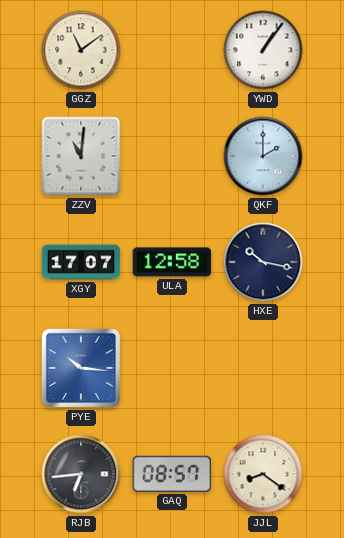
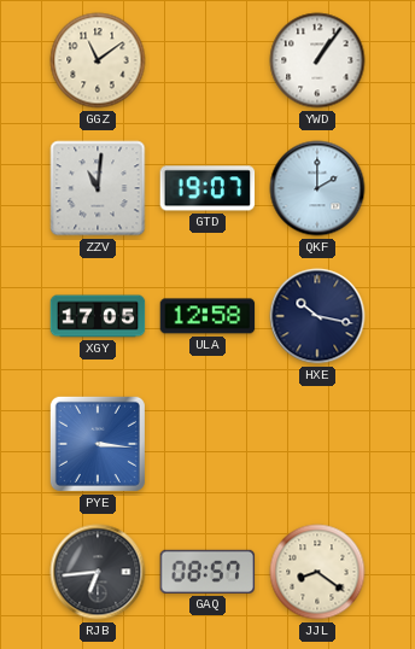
GTD: none -> 19:07 (207, 188)
XGY: 17:07 -> 17:05 (98, 316)
PYE: 10:16 -> 3:16 (98, 444)
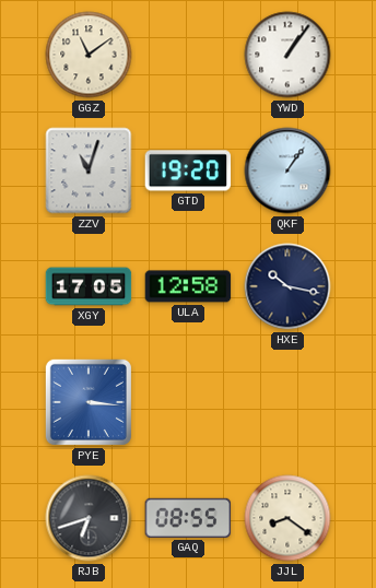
ZZV: 11:01 -> 11:03 (89, 170)
GTD: 19:07 -> 19:20 (188, 170)
QKF: 2:00 -> 1:06 (287, 170)
RJB: 6:44 -> 6:42 (89, 518)
GAQ: 08:57 -> 08:55 (188, 518)
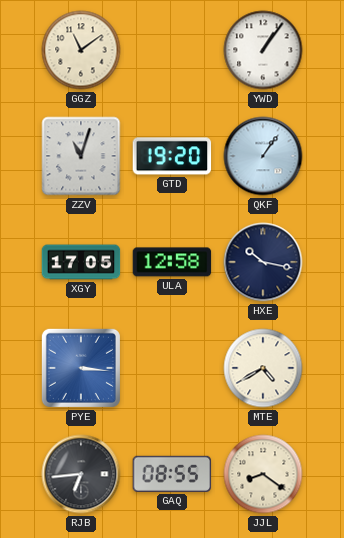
MTE: none -> 4:40 (263, 368)
RJB: 6:42 -> 6:44 (81, 474)
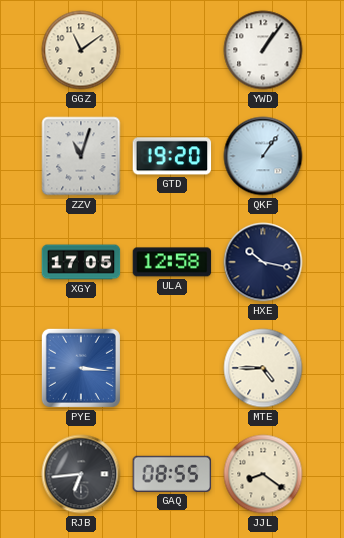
MTE: 4:40 -> 4:45 (263, 368)
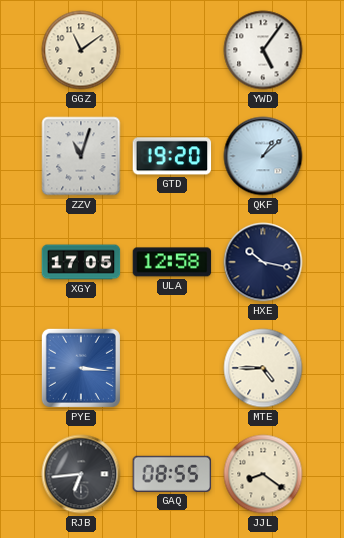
YWD: 1:06 -> 5:06 (263, 50)
QKF: 1:06 -> 1:08 (263, 156)
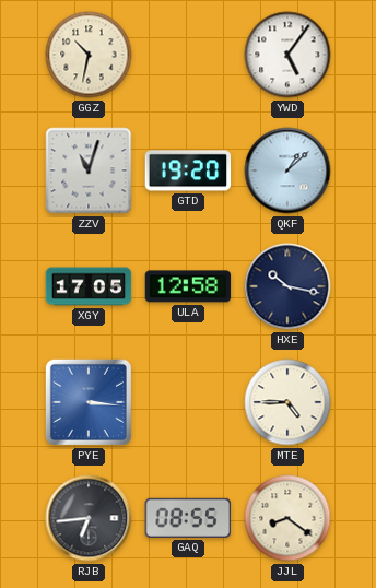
GGZ: 11:09 -> 10:32 (89, 55)
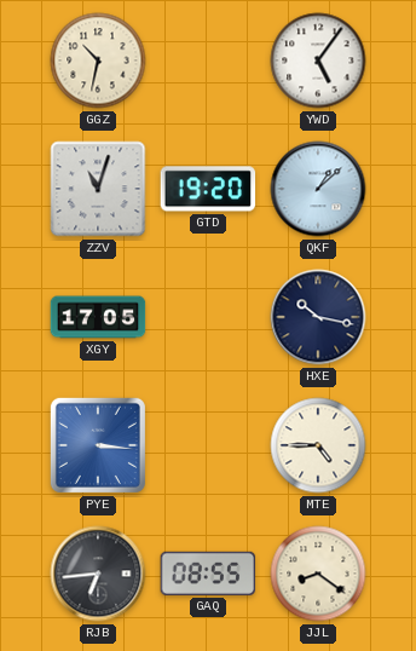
ULA: 12:58 -> none (188, 286)
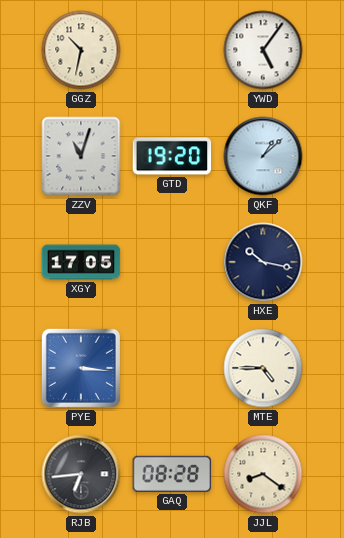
GAQ: 08:55 -> 08:28 (172, 474)
